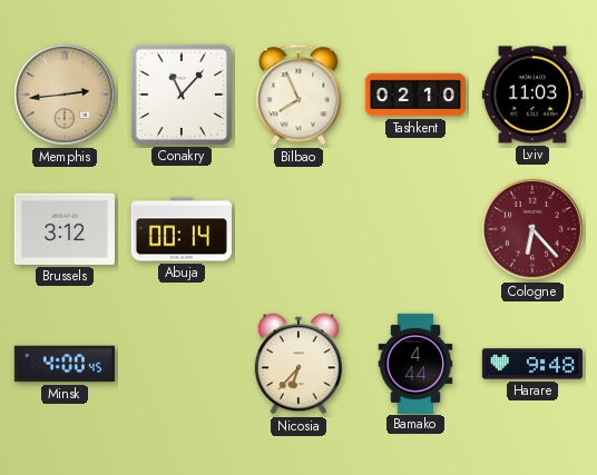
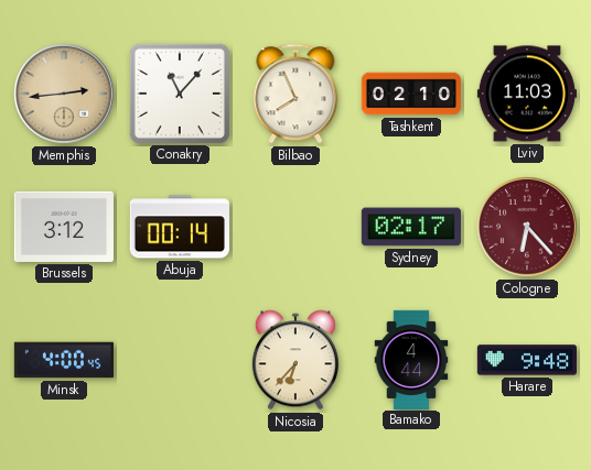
Sydney: none -> 02:17 (411, 227)
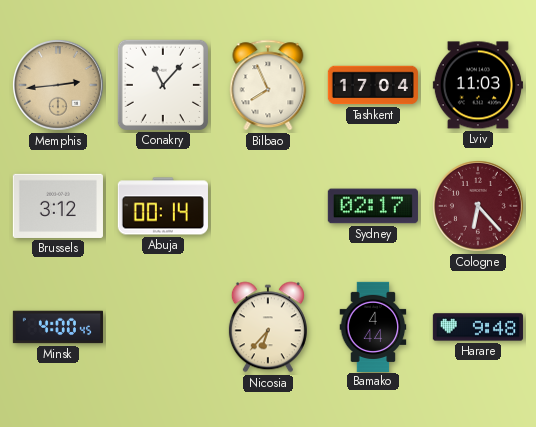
Tashkent: 02:10 -> 17:04 (372, 85)
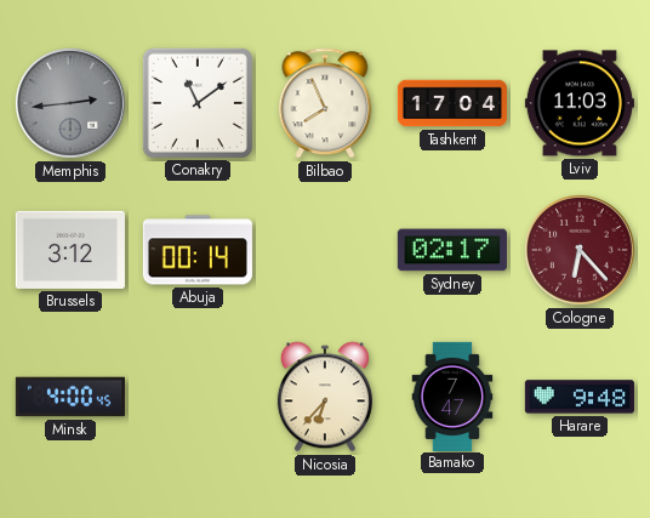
Memphis dial: champagne -> grey (72, 104)
Conakry: 11:07 -> 11:09 (198, 103)
Bamako: 4:44 -> 7:47 (452, 395)
